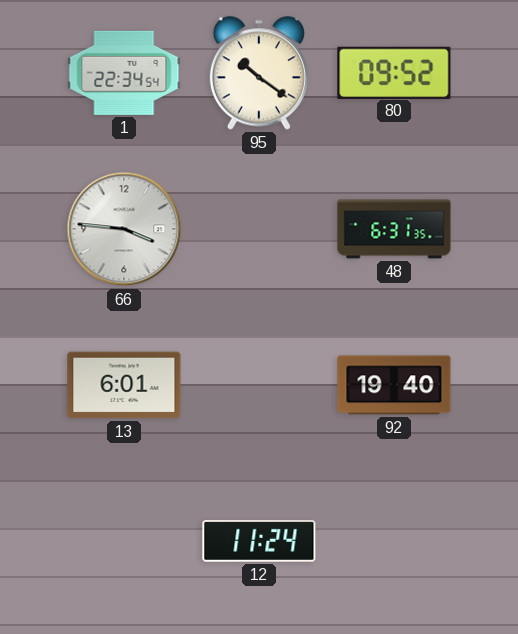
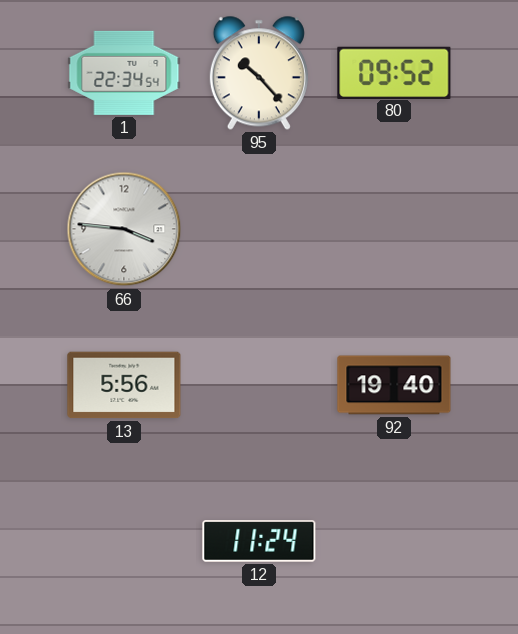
95: 10:21 -> 10:23 (259, 73)
48: 6:31 -> none (394, 229)
13: 6:01 -> 5:56 (124, 385)
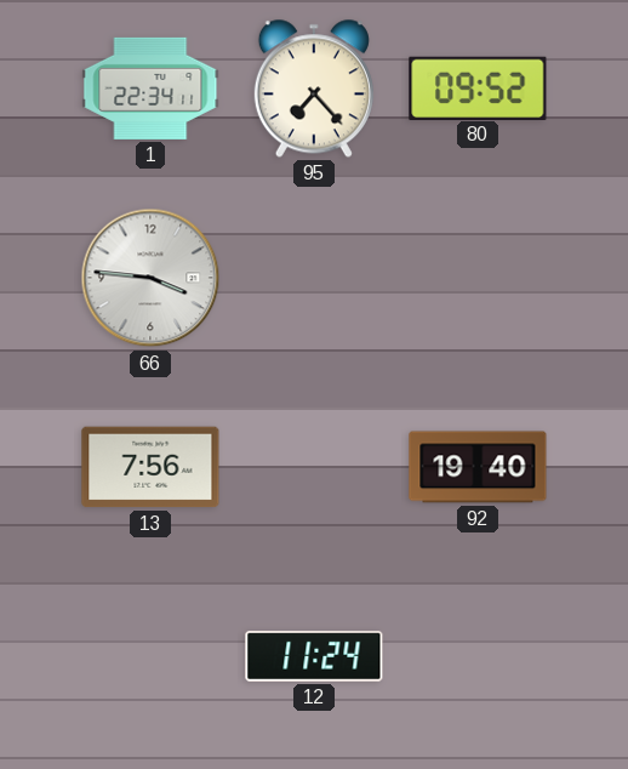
1: 22:34:54 -> 22:34:11 (150, 89)
95: 10:23 -> 7:23 (314, 89)
13: 5:56 -> 7:56 (150, 467)
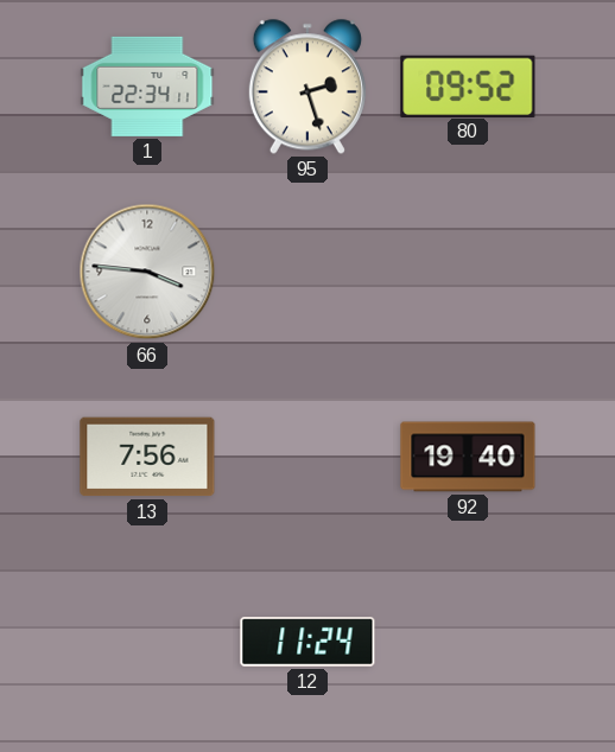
95: 7:23 -> 2:27 (307, 87)
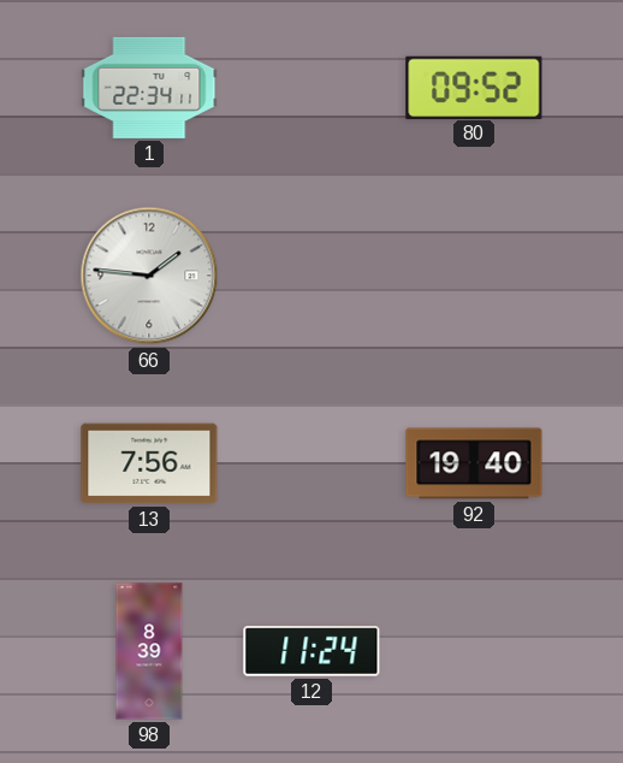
95: 2:27 -> none (307, 87)
66: 3:46 -> 1:46 (149, 276)
98: none -> 8:39 (149, 651)
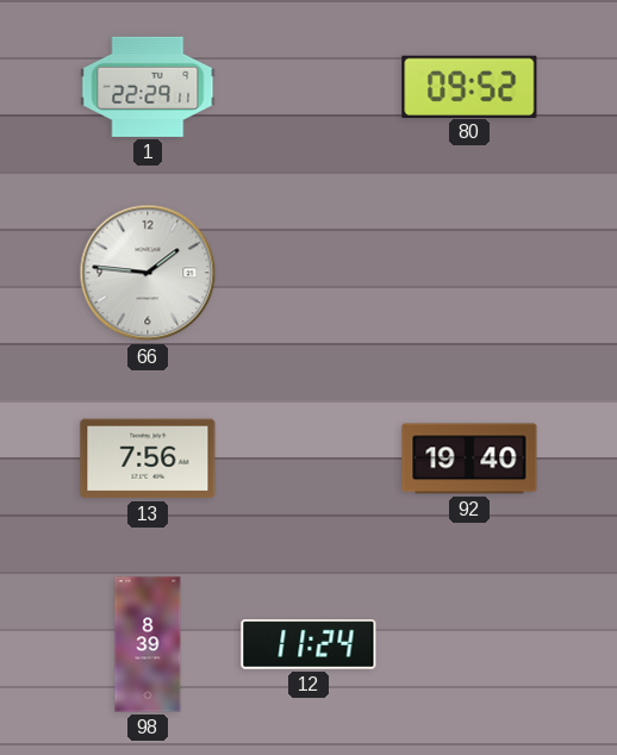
1: 22:34 -> 22:29 (148, 87)
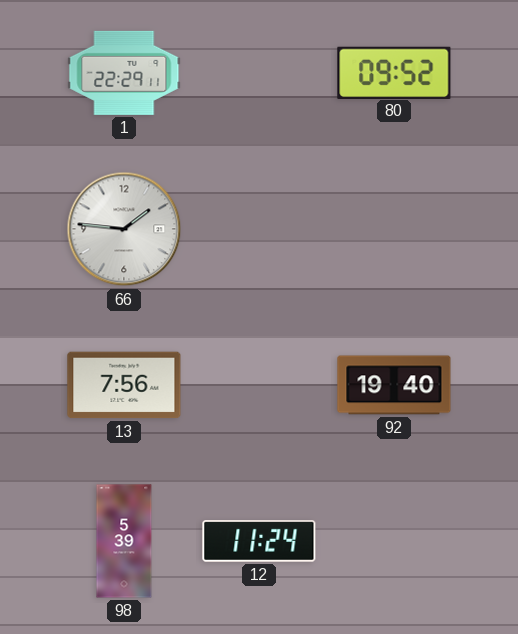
98: 8:39 -> 5:39 (124, 541)
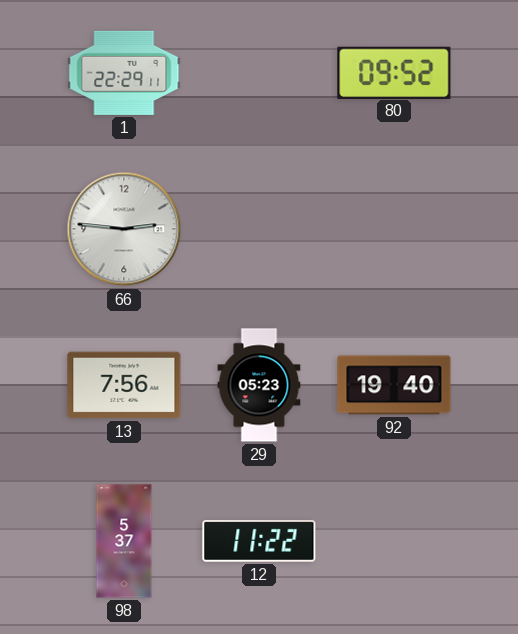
66: 1:46 -> 2:46 (124, 229)
29: none -> 05:23 (259, 385)
98: 5:39 -> 5:37 (124, 541)
12: 11:24 -> 11:22 (259, 542)
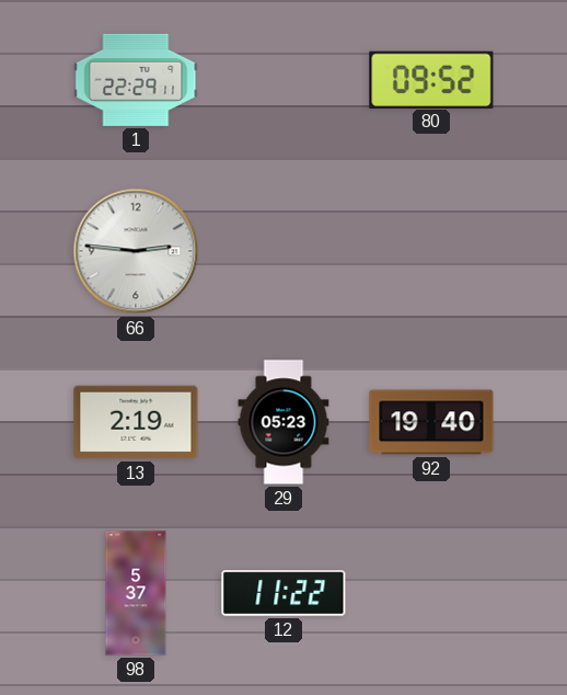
13: 7:56 -> 2:19 (136, 422)
